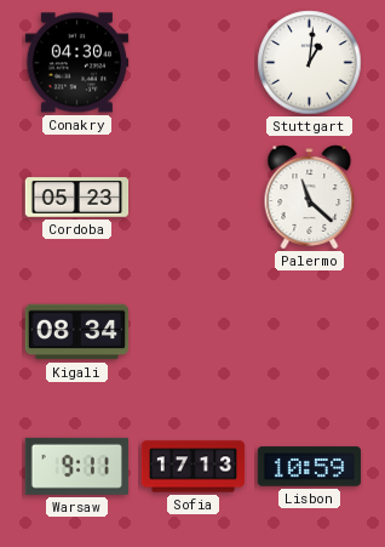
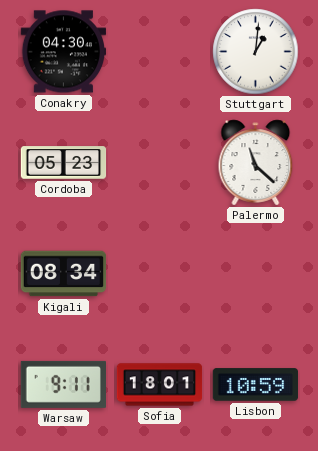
Sofia: 17:13 -> 18:01 (160, 385)
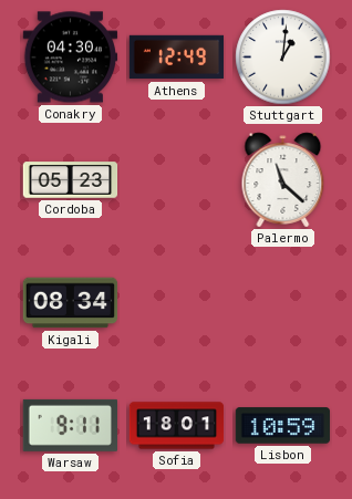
Athens: none -> 12:49 (177, 58)
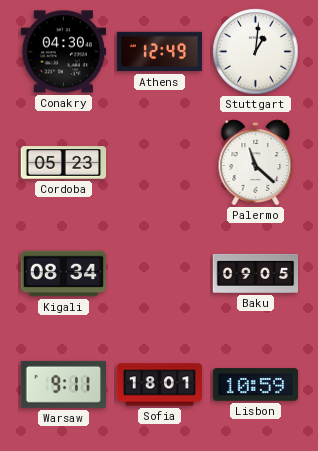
Baku: none -> 09:05 (256, 273)
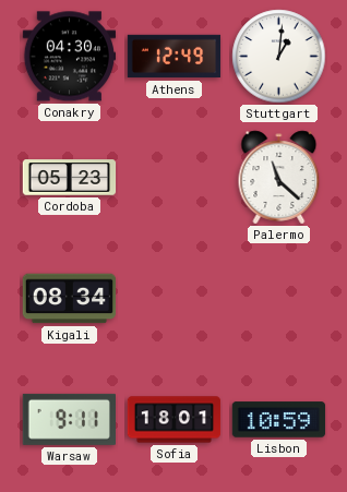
Baku: 09:05 -> none (256, 273)
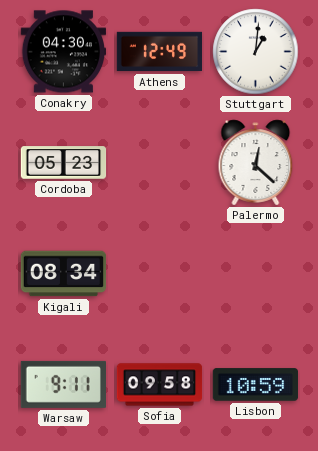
Palermo: 11:22 -> 12:22 (256, 163)
Sofia: 18:01 -> 09:58 (160, 385)
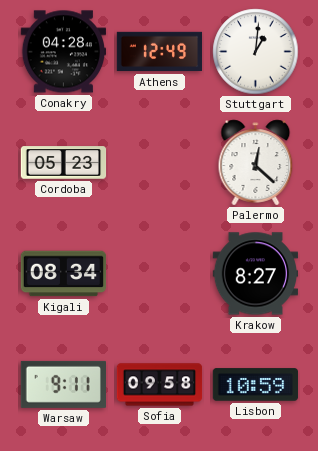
Conakry: 04:30 -> 04:28 (64, 52)
Krakow: none -> 8:27 (256, 274)
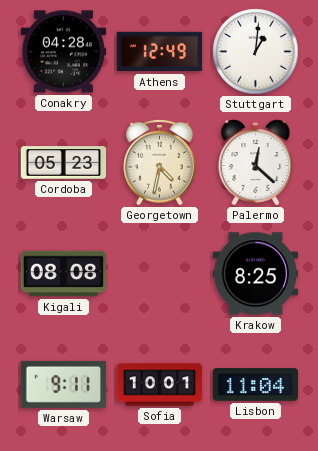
Georgetown: none -> 4:32 (160, 162)
Kigali: 08:34 -> 08:08 (64, 274)
Krakow: 8:27 -> 8:25 (256, 274)
Sofia: 09:58 -> 10:01 (160, 385)
Lisbon: 10:59 -> 11:04 (256, 385)
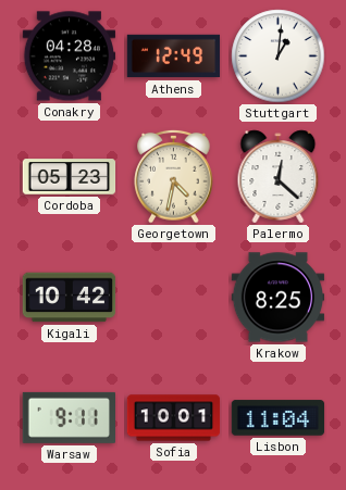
Kigali: 08:08 -> 10:42 (70, 298)
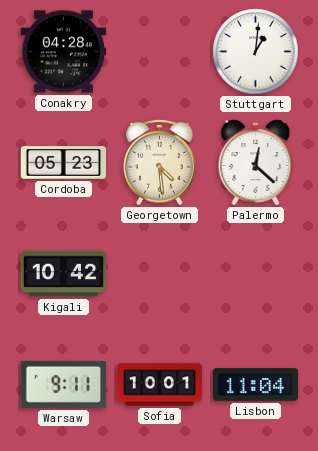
Athens: 12:49 -> none (174, 56)
Georgetown: 4:32 -> 4:29 (160, 162)
Krakow: 8:25 -> none (279, 298)
